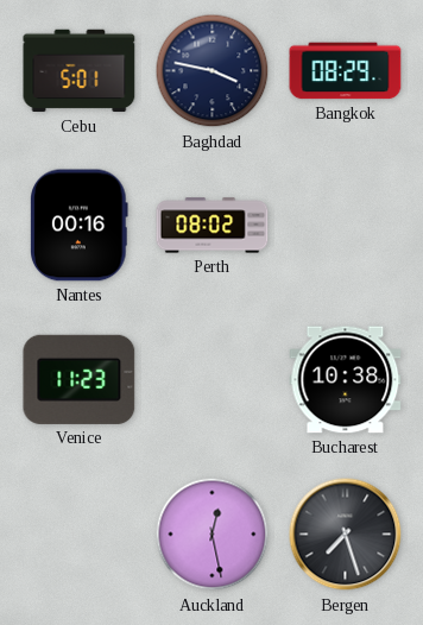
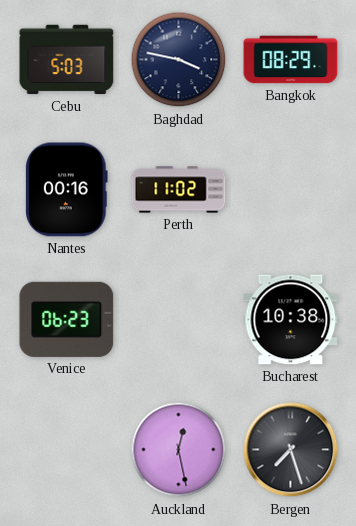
Cebu: 5:01 -> 5:03 (67, 60)
Perth: 08:02 -> 11:02 (179, 190)
Venice: 11:23 -> 06:23 (67, 319)
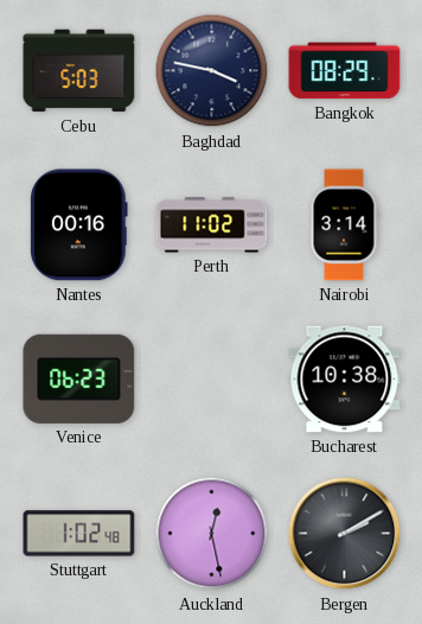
Nairobi: none -> 3:14 (344, 225)
Stuttgart: none -> 1:02 (79, 534)
Bergen: 7:27 -> 2:10 (345, 534)
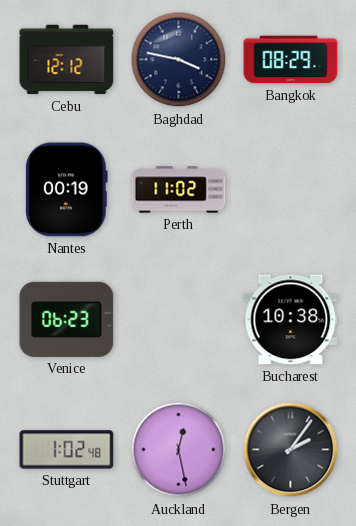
Cebu: 5:03 -> 12:12 (67, 60)
Nantes: 00:16 -> 00:19 (67, 190)
Nairobi: 3:14 -> none (344, 225)
Bergen: 2:10 -> 2:06 (291, 450)
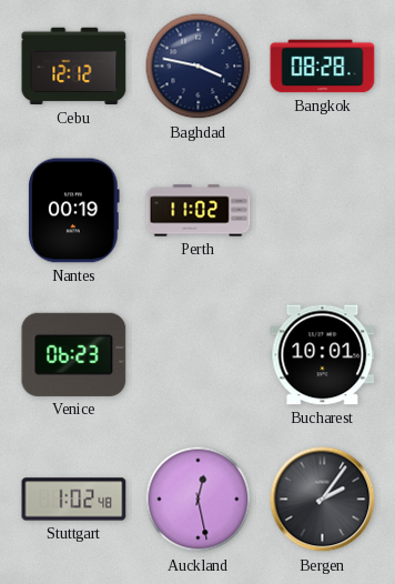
Bangkok: 08:29 -> 08:28 (323, 67)
Bucharest: 10:38 -> 10:01 (323, 355)
